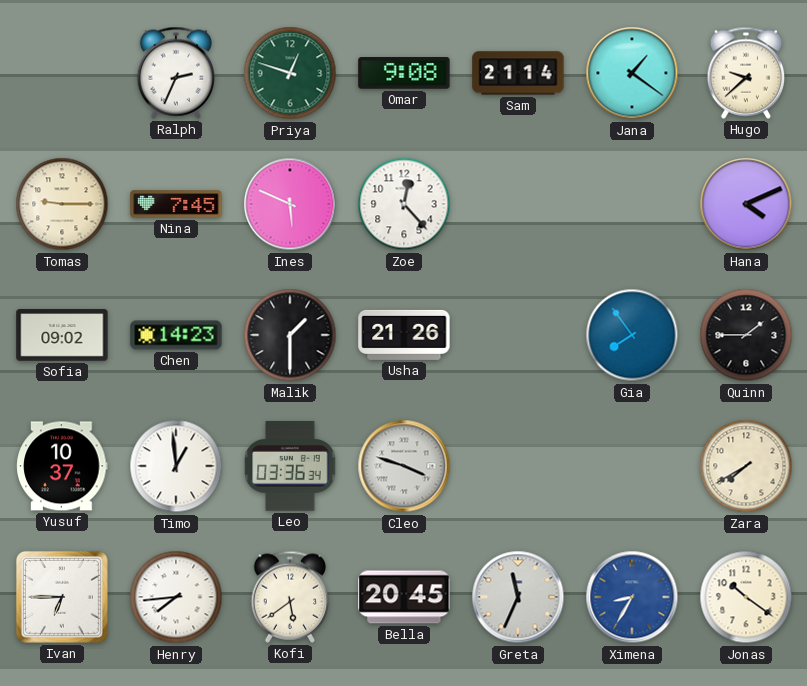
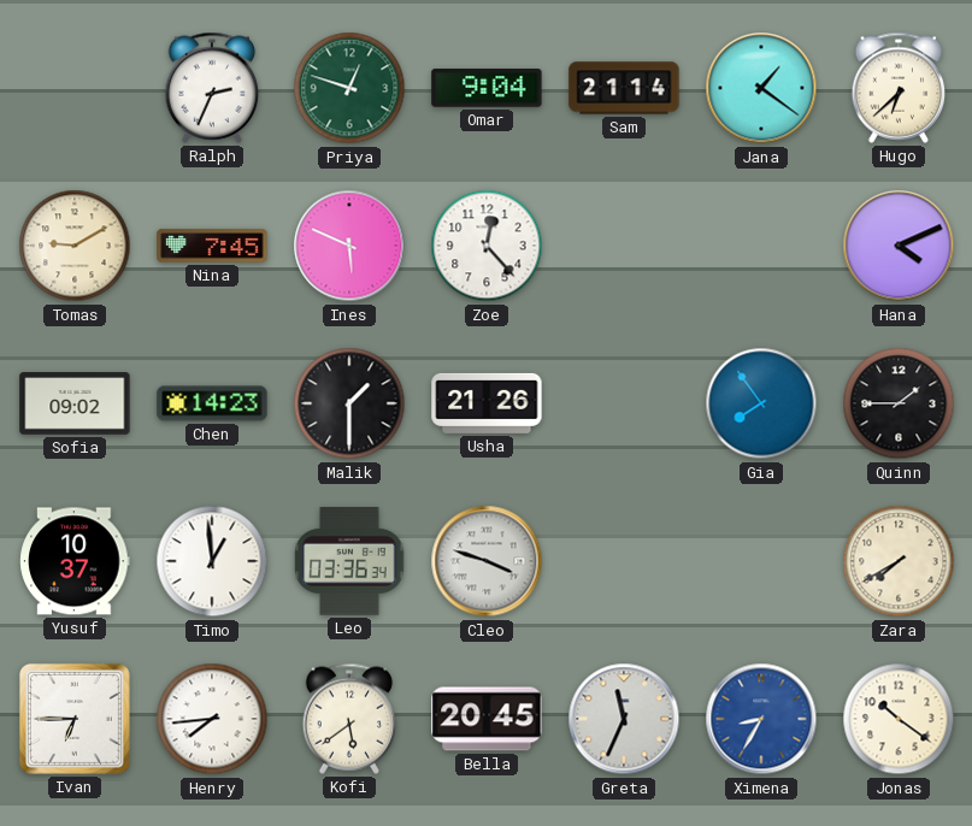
Omar: 9:08 -> 9:04 (487, 88)
Hugo: 9:38 -> 6:38 (899, 88)
Tomas: 9:15 -> 9:10 (75, 246)
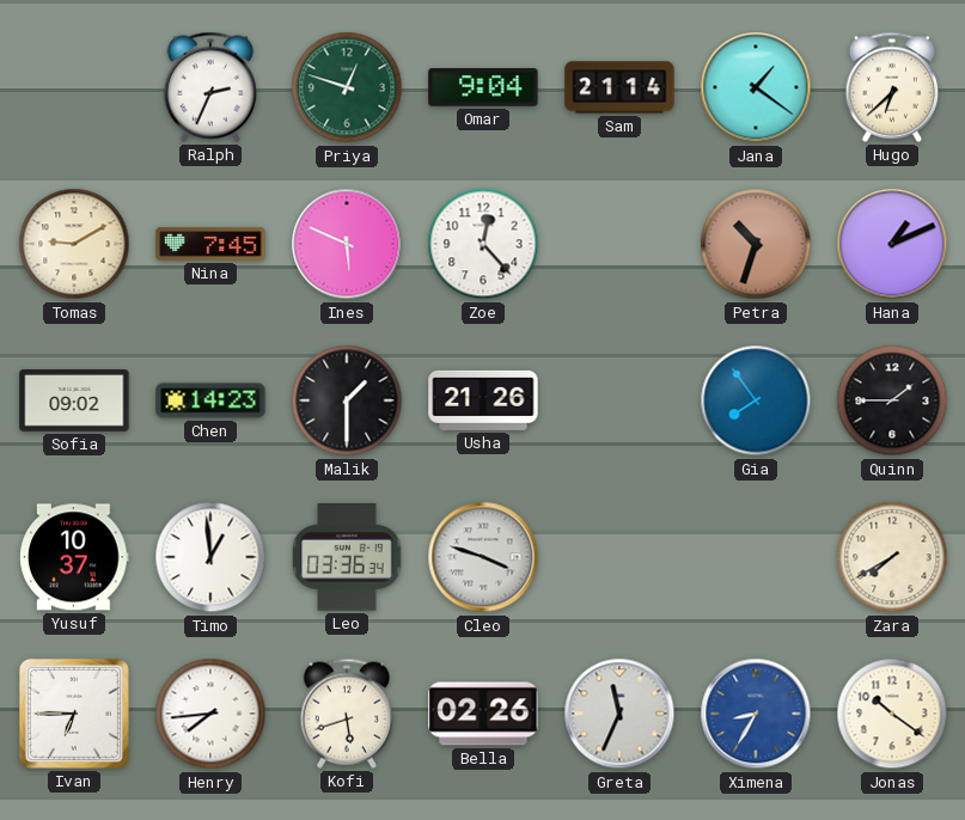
Petra: none -> 10:33 (756, 244)
Hana: 4:11 -> 1:11 (892, 244)
Kofi: 5:39 -> 5:42 (347, 714)
Bella: 20:45 -> 02:26 (483, 714)
